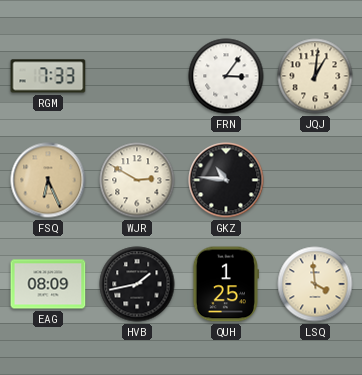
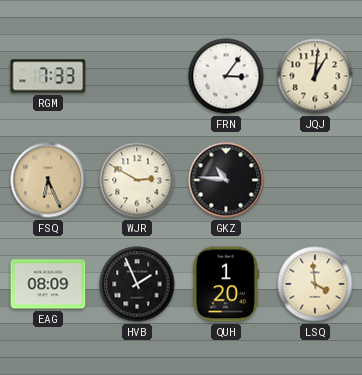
HVB: 1:43 -> 1:56 (137, 284)
QUH: 1:25 -> 1:20 (225, 284)
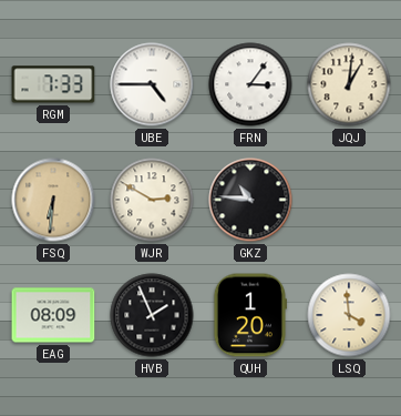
UBE: none -> 4:45 (152, 84)
FSQ: 6:26 -> 6:31 (53, 200)
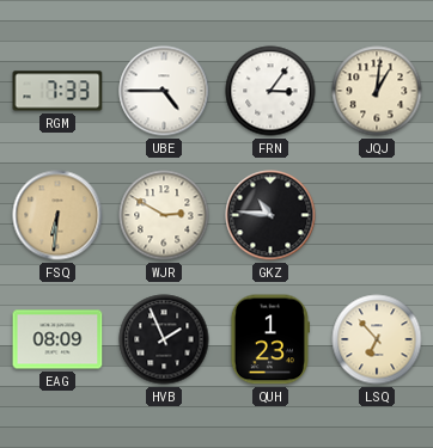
QUH: 1:20 -> 1:23 (269, 339)
LSQ: 3:59 -> 6:53 (377, 339)
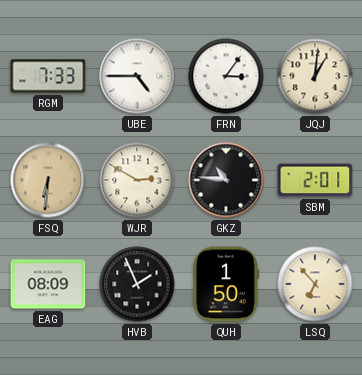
SBM: none -> 2:01 (315, 180)
QUH: 1:23 -> 1:50 (225, 284)
